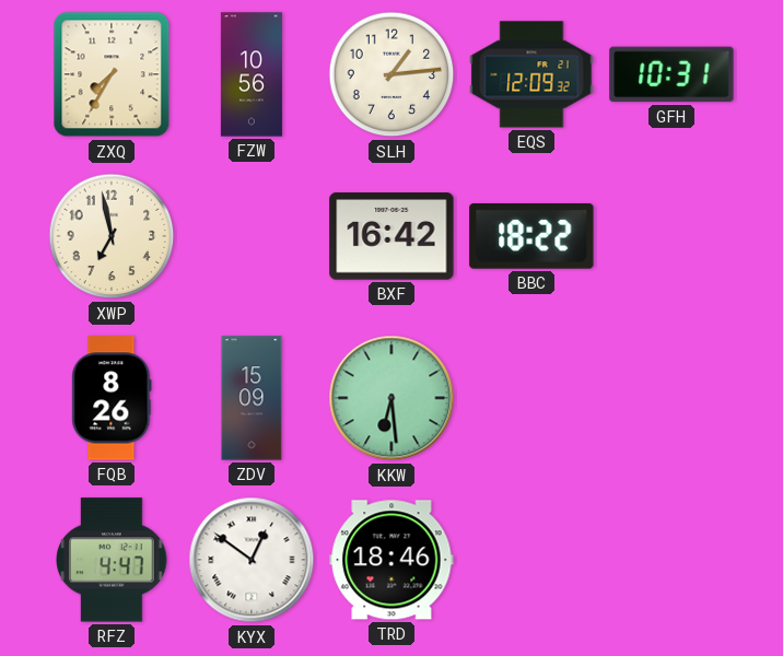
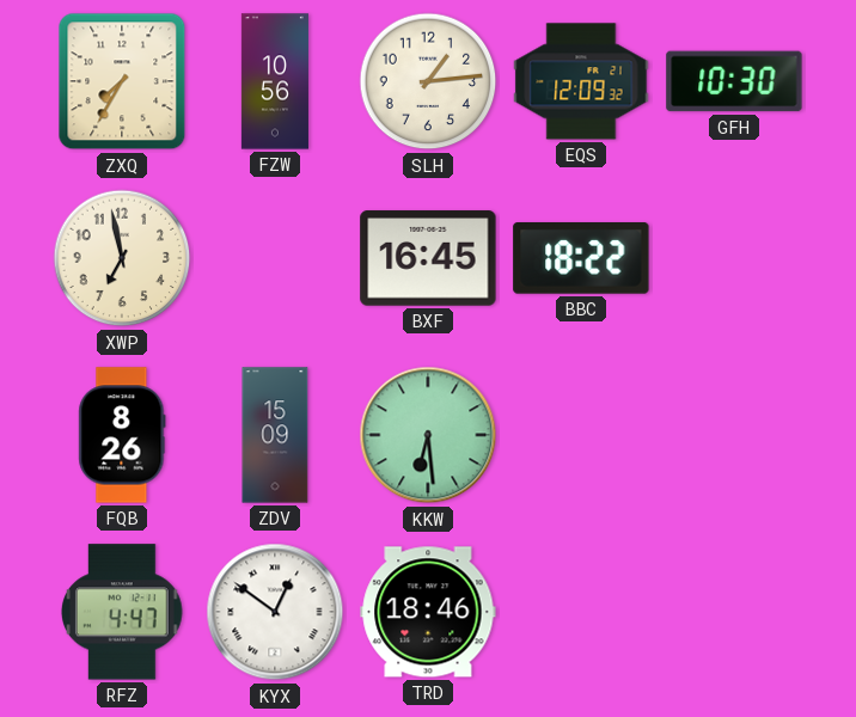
GFH: 10:31 -> 10:30 (734, 81)
BXF: 16:42 -> 16:45 (428, 258)
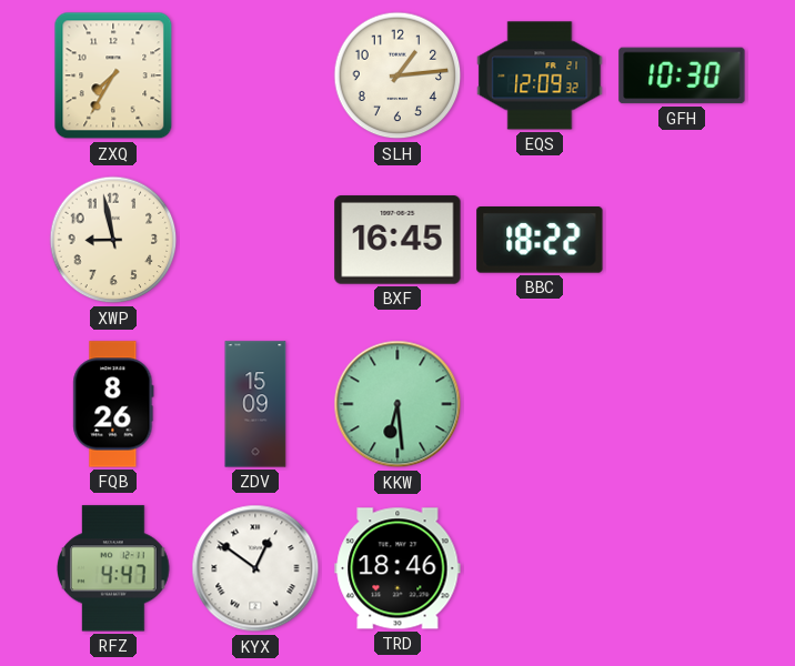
FZW: 10:56 -> none (275, 81)
XWP: 6:58 -> 8:58 (113, 240)
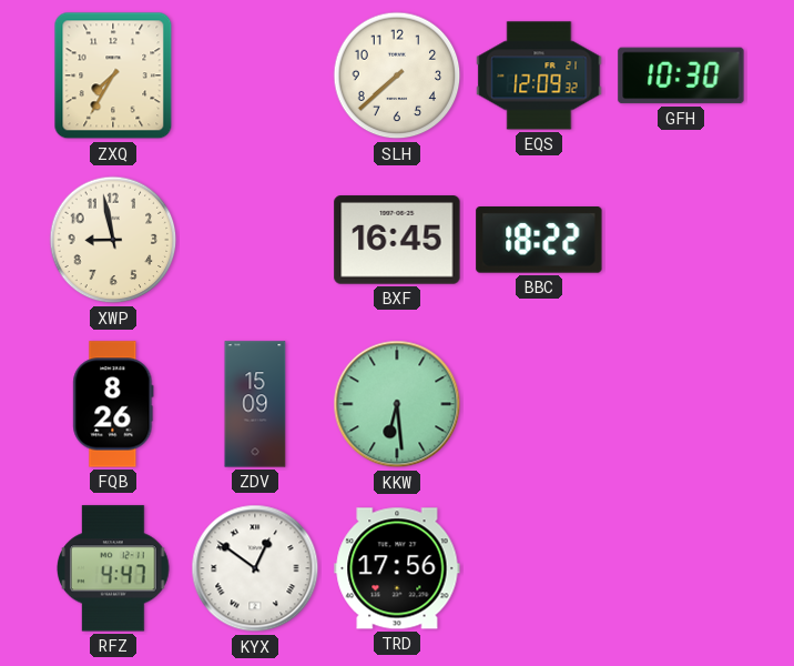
SLH: 1:14 -> 7:38 (397, 75)
TRD: 18:46 -> 17:56 (397, 568)
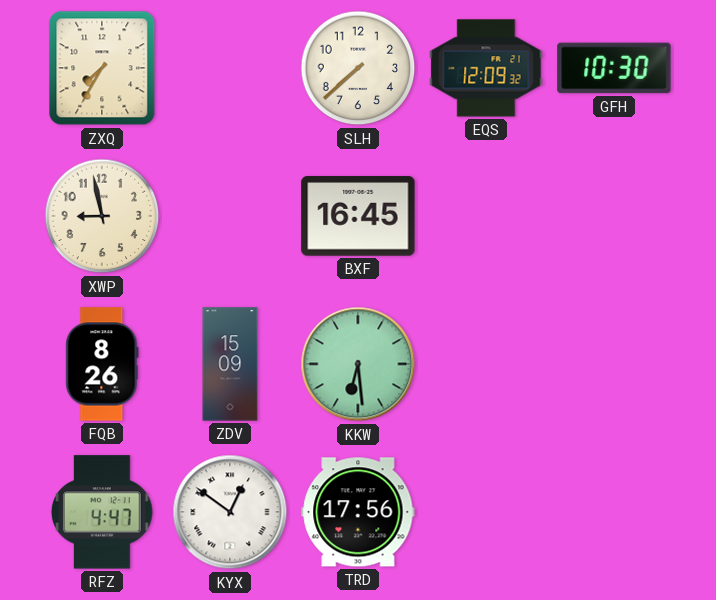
BBC: 18:22 -> none (539, 241)
